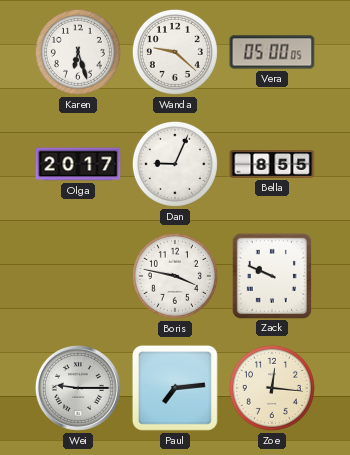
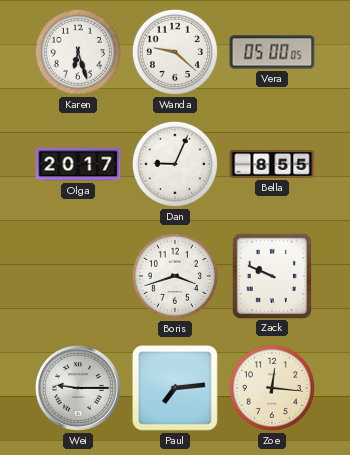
Boris: 3:47 -> 3:42 (175, 276)
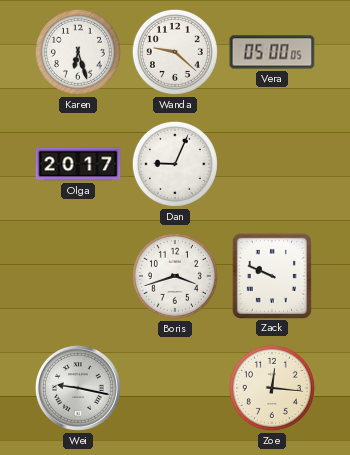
Bella: 8:55 -> none (272, 164)
Wei: 9:15 -> 9:17 (78, 388)
Paul: 7:14 -> none (175, 388)
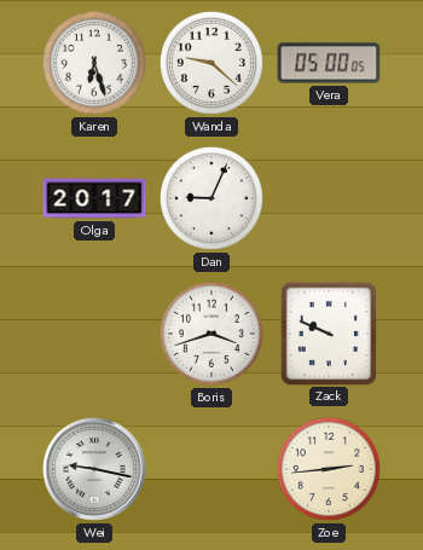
Zoe: 12:16 -> 2:44 (329, 469)
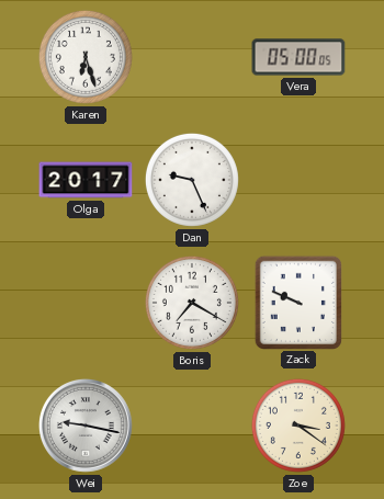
Wanda: 9:22 -> none (211, 63)
Dan: 9:04 -> 9:26 (192, 180)
Boris: 3:42 -> 7:20 (192, 303)
Zoe: 2:44 -> 3:21 (298, 426)
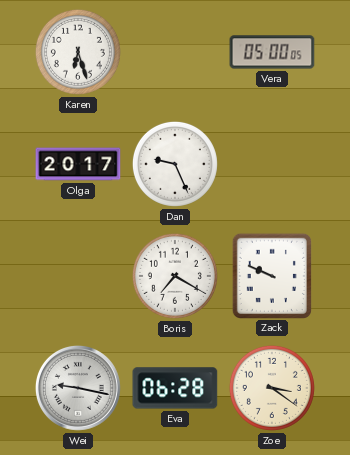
Eva: none -> 06:28 (175, 388)
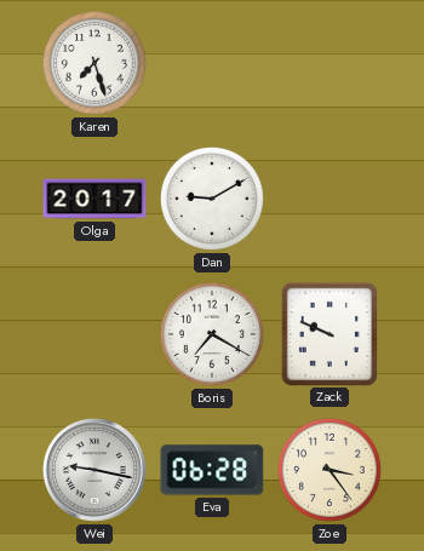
Karen: 6:27 -> 7:27 (94, 63)
Vera: 05:00 -> none (272, 52)
Dan: 9:26 -> 9:10 (212, 199)
Zoe: 3:21 -> 3:24 (330, 470)
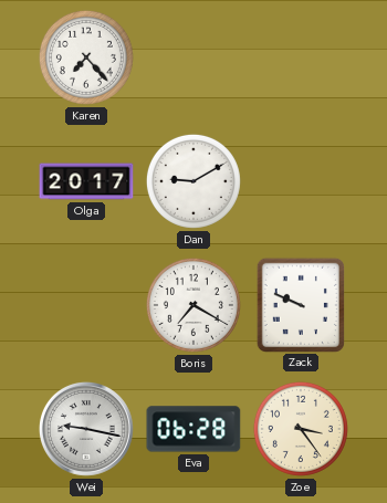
Karen: 7:27 -> 7:23 (86, 57)
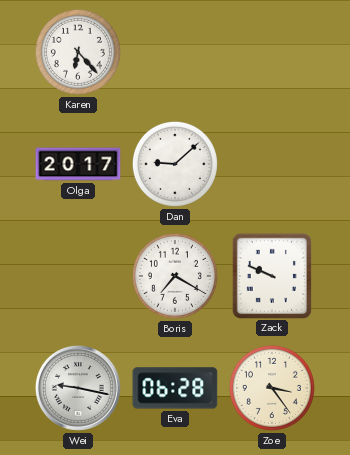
Karen: 7:23 -> 6:23 (78, 52)
Dan: 9:10 -> 9:08 (175, 164)
